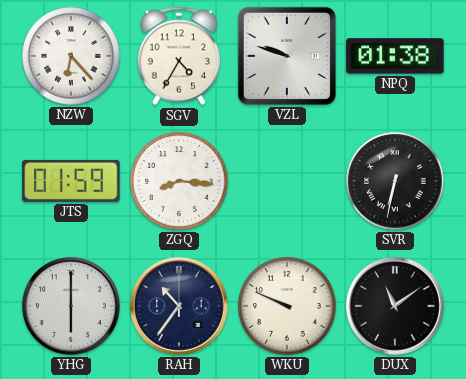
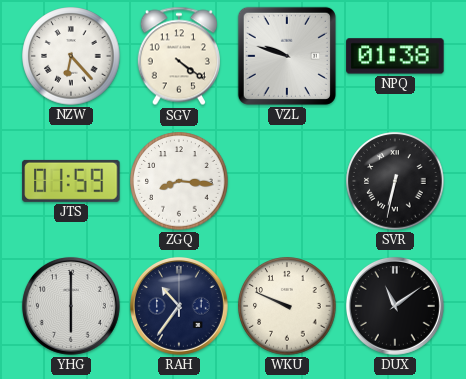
SGV: 4:35 -> 4:21 (179, 56)
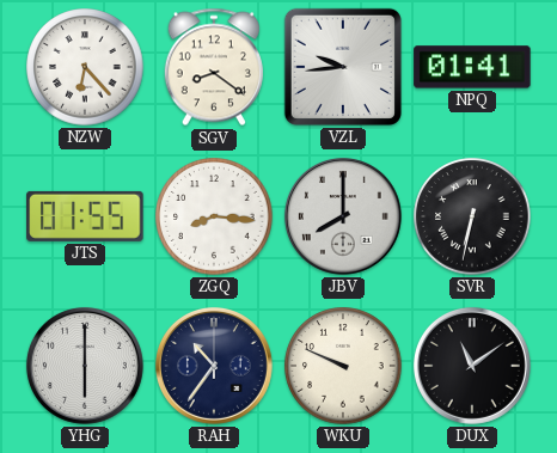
SGV: 4:21 -> 8:21 (214, 67)
VZL: 9:48 -> 9:44 (343, 67)
NPQ: 01:38 -> 01:41 (472, 67)
JTS: 01:59 -> 01:55 (85, 216)
JBV: none -> 8:00 (343, 216)
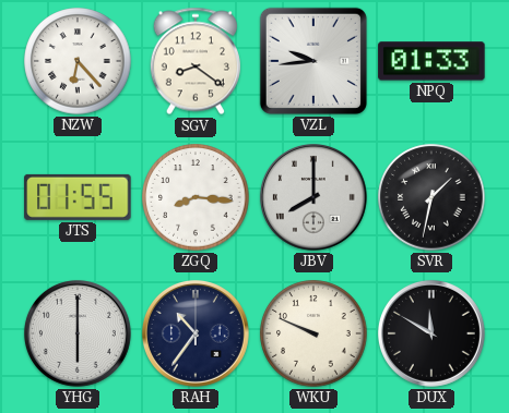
NPQ: 01:41 -> 01:33 (431, 61)
SVR: 6:32 -> 1:32 (431, 197)
DUX: 11:09 -> 11:50 (431, 333)
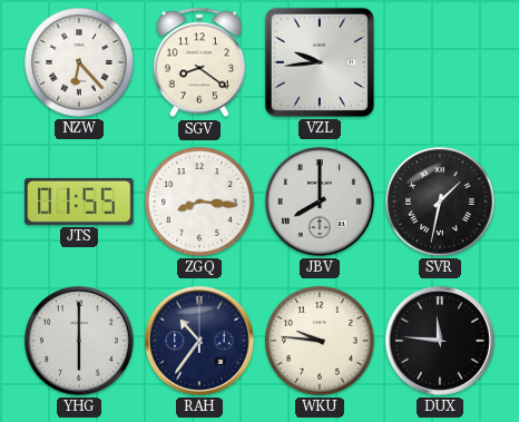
NPQ: 01:33 -> none (431, 61)
WKU: 9:49 -> 9:46 (320, 341)
DUX: 11:50 -> 11:46 (440, 341)
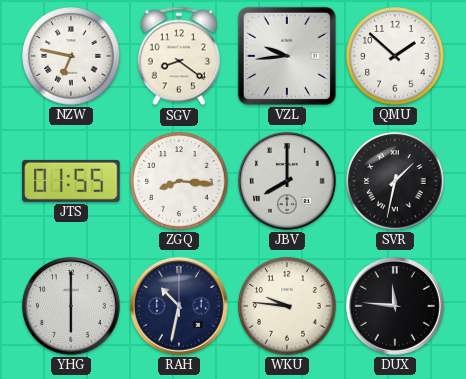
NZW: 6:23 -> 6:47 (71, 56)
QMU: none -> 1:52 (395, 56)
RAH: 10:36 -> 10:32 (179, 306)
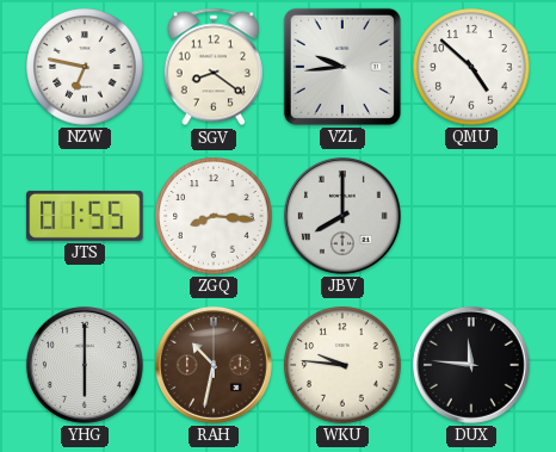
QMU: 1:52 -> 4:52 (471, 67)
SVR: 1:32 -> none (395, 181)
RAH dial: navy -> brown (214, 365)
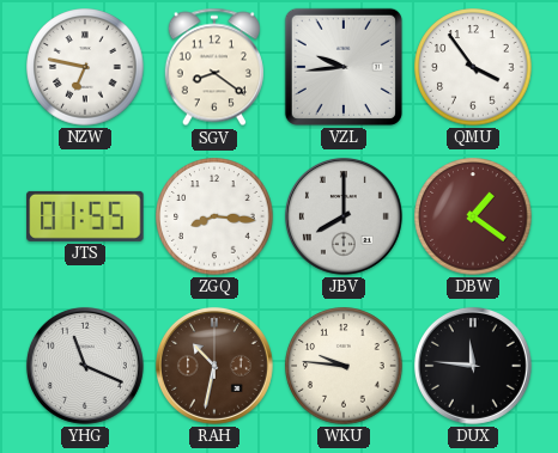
QMU: 4:52 -> 3:54 (473, 67)
DBW: none -> 1:21 (473, 216)
YHG: 6:00 -> 11:19 (85, 366)
